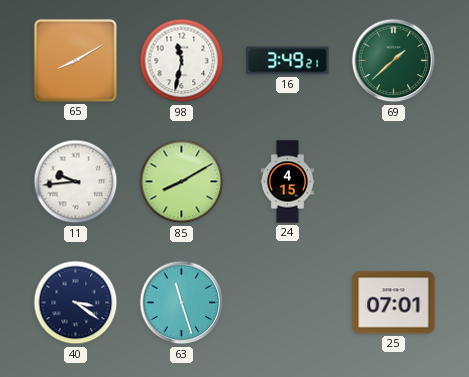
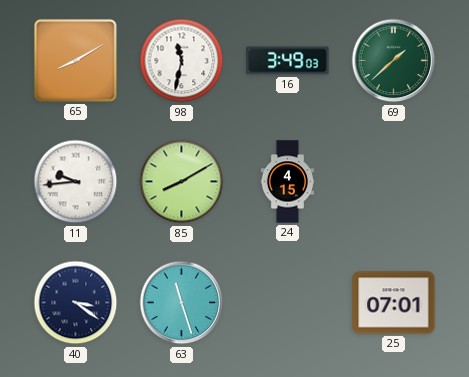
16: 3:49:21 -> 3:49:03 (288, 61)
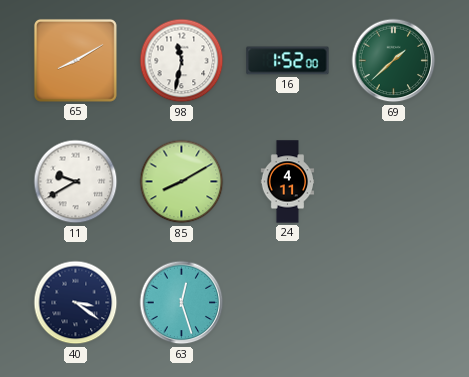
16: 3:49 -> 1:52 (288, 61)
11: 9:44 -> 9:40 (76, 182)
24: 4:15 -> 4:11 (288, 182)
63: 11:27 -> 12:27 (182, 303)
25: 07:01 -> none (394, 303)
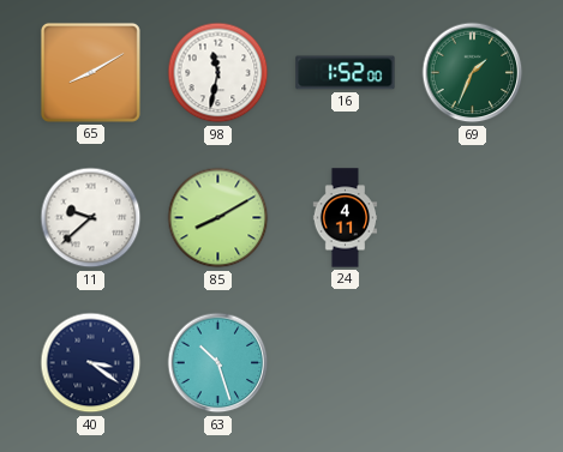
69: 1:38 -> 1:34 (473, 73)
11: 9:40 -> 9:38 (91, 218)
63: 12:27 -> 10:27 (218, 363)
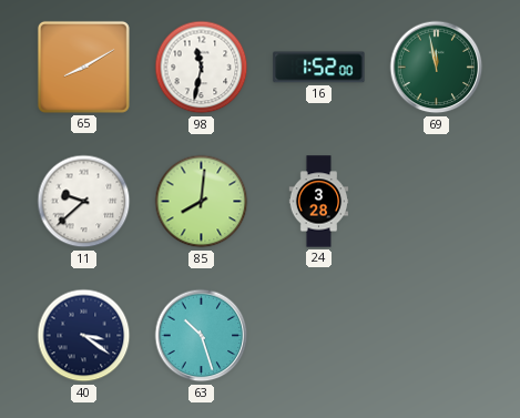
69: 1:34 -> 11:58 (437, 68)
85: 8:10 -> 8:01 (202, 202)
24: 4:11 -> 3:28 (319, 202)
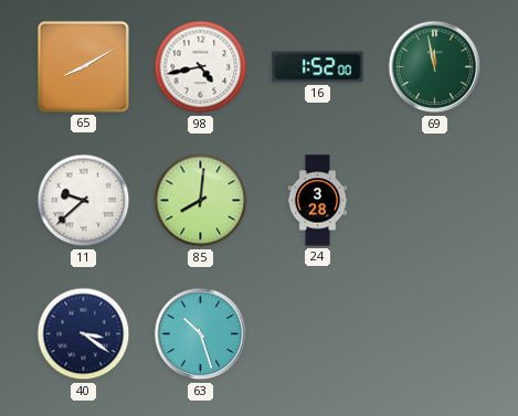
98: 11:32 -> 4:43 (201, 67)
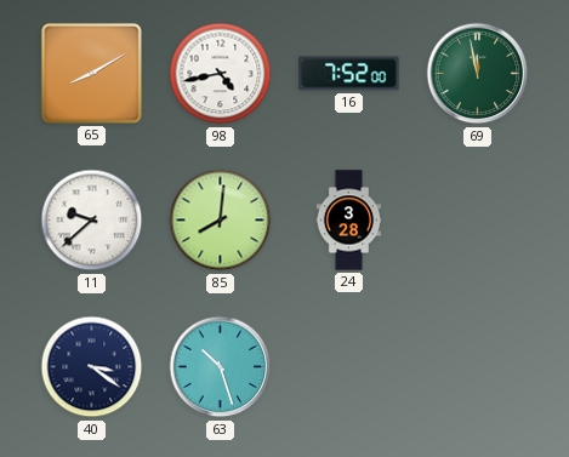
16: 1:52 -> 7:52 (349, 74)
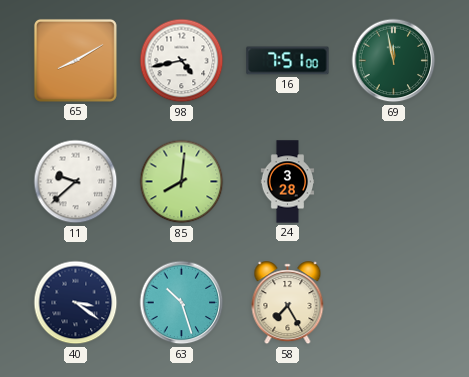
16: 7:52 -> 7:51 (288, 61)
58: none -> 7:25 (288, 303)
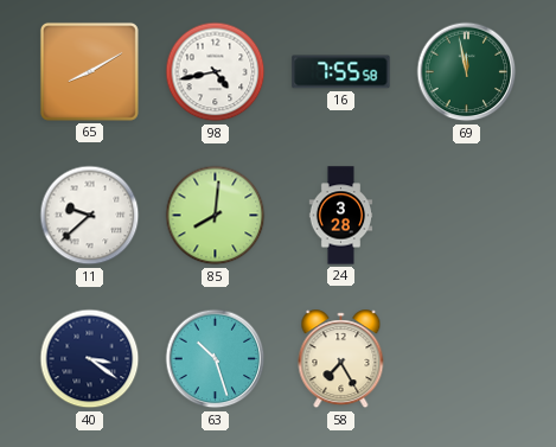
16: 7:51 -> 7:55 (341, 72)
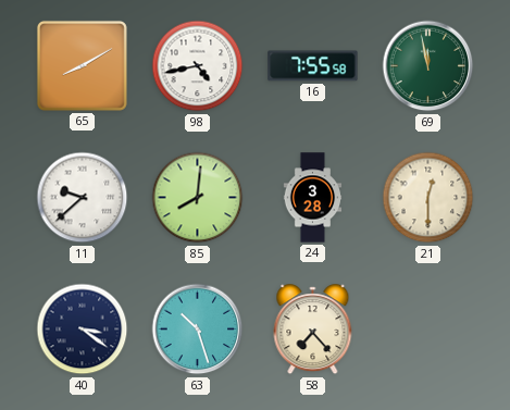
21: none -> 12:30 (428, 198)
58: 7:25 -> 7:23 (313, 330)
